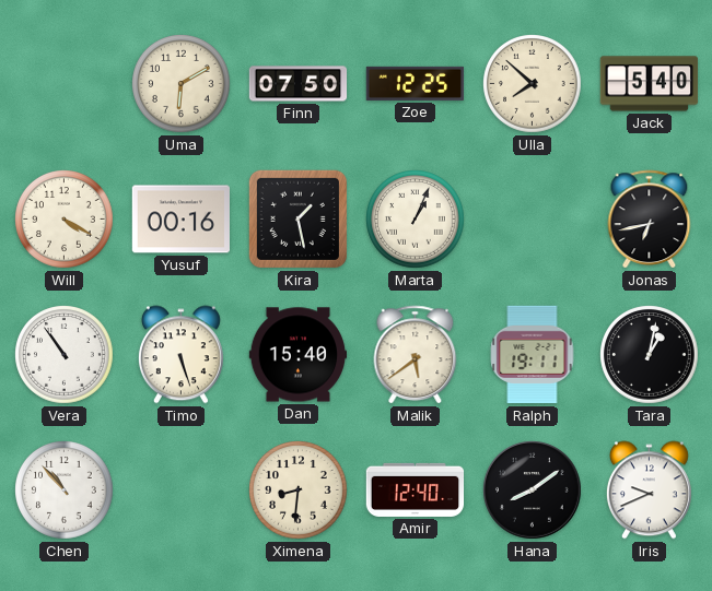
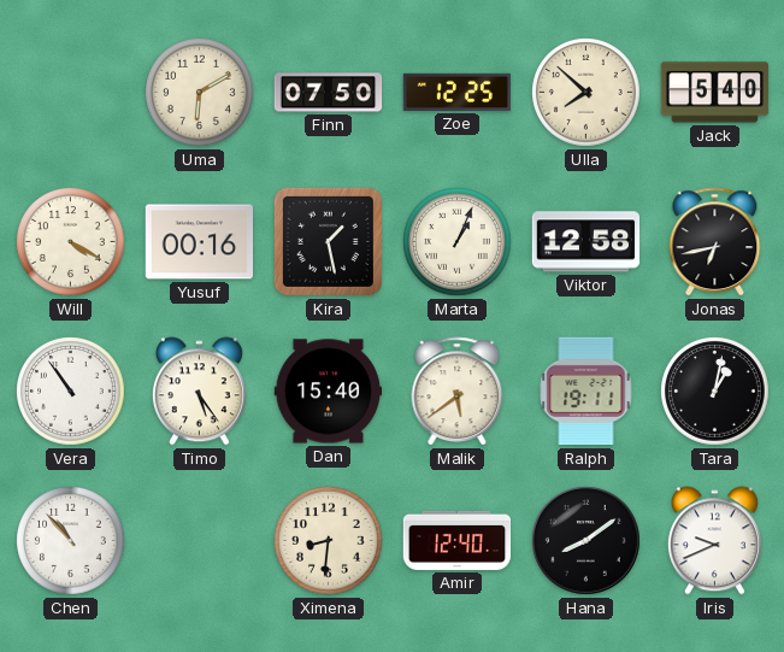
Viktor: none -> 12:58 (586, 242)
Timo: 5:27 -> 5:24 (199, 392)
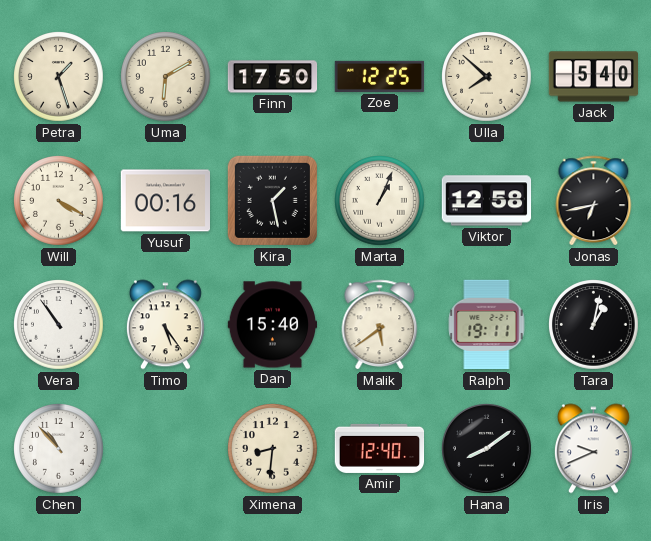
Petra: none -> 1:27 (59, 77)
Finn: 07:50 -> 17:50 (273, 77)
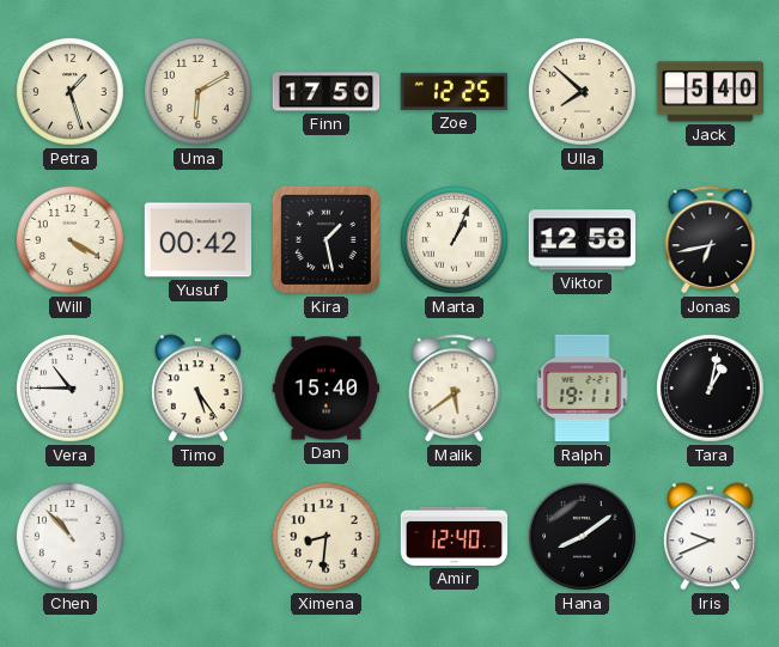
Yusuf: 00:16 -> 00:42 (197, 240)
Vera: 10:54 -> 10:45 (71, 389)
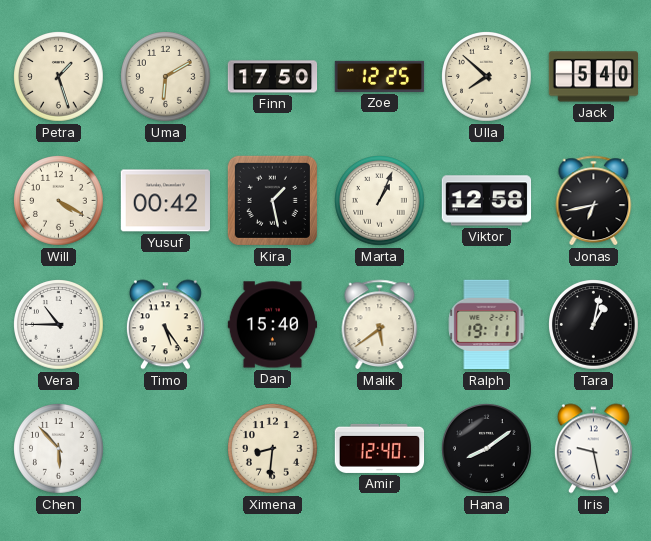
Chen: 10:53 -> 5:53 (59, 449)
Iris: 9:41 -> 9:28 (593, 449)
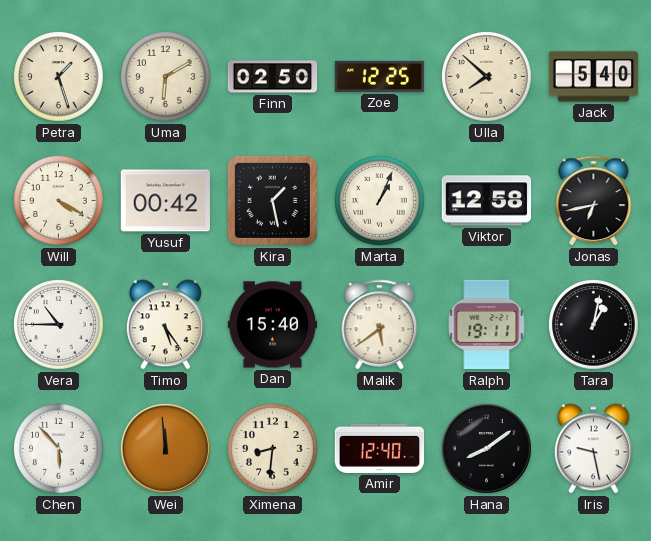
Finn: 17:50 -> 02:50 (273, 77)
Wei: none -> 11:59 (166, 449)
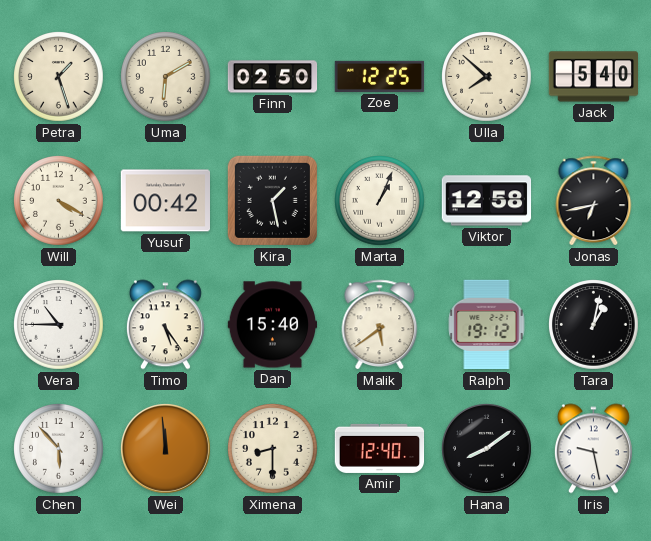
Ralph: 19:11 -> 19:12 (487, 325)
Ximena: 8:31 -> 8:30 (273, 449)
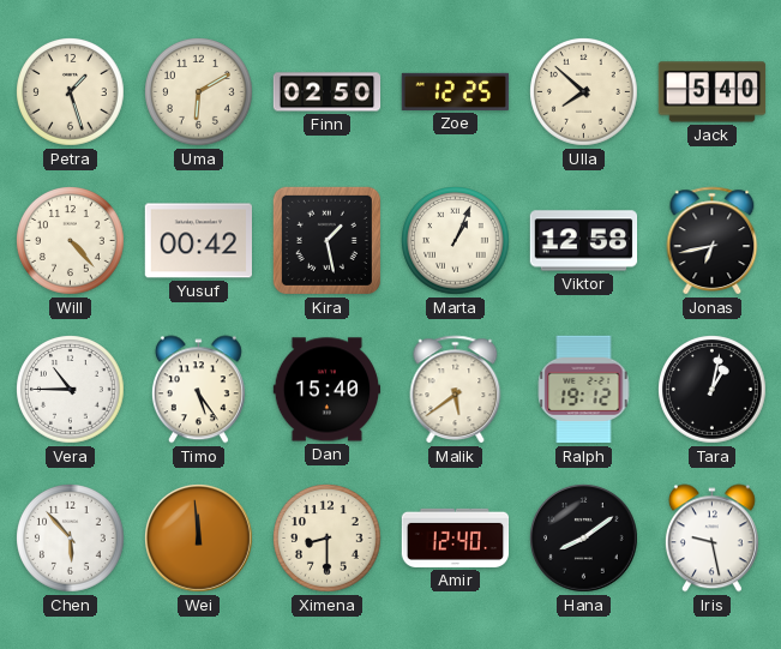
Will: 4:20 -> 4:23 (71, 241)
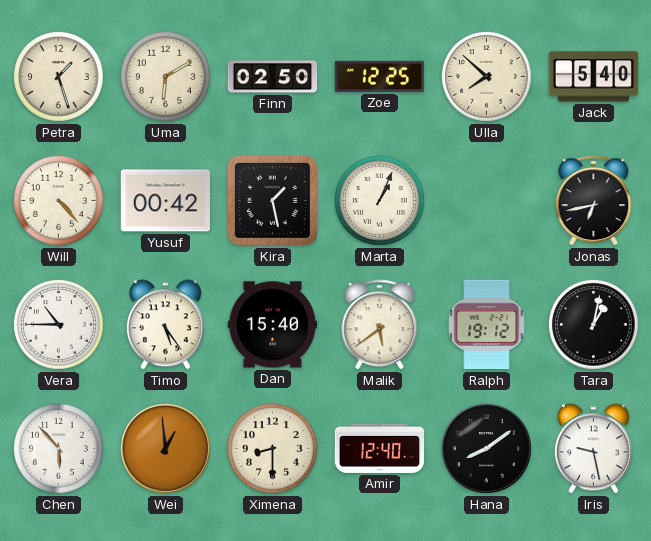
Viktor: 12:58 -> none (584, 241)
Wei: 11:59 -> 12:59 (166, 449)
